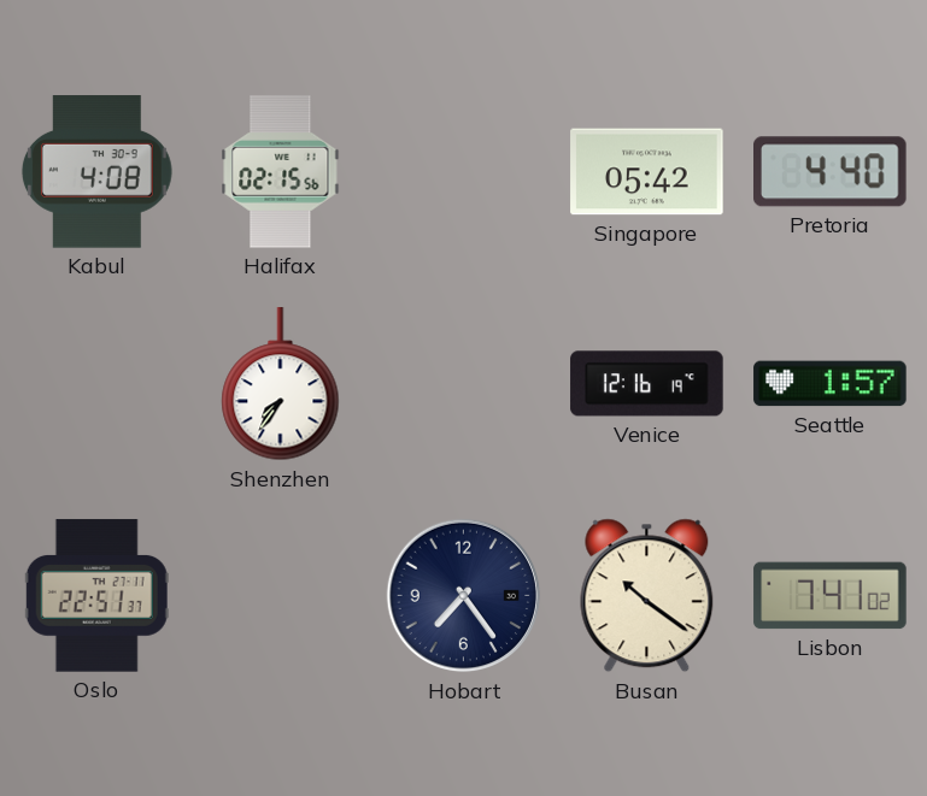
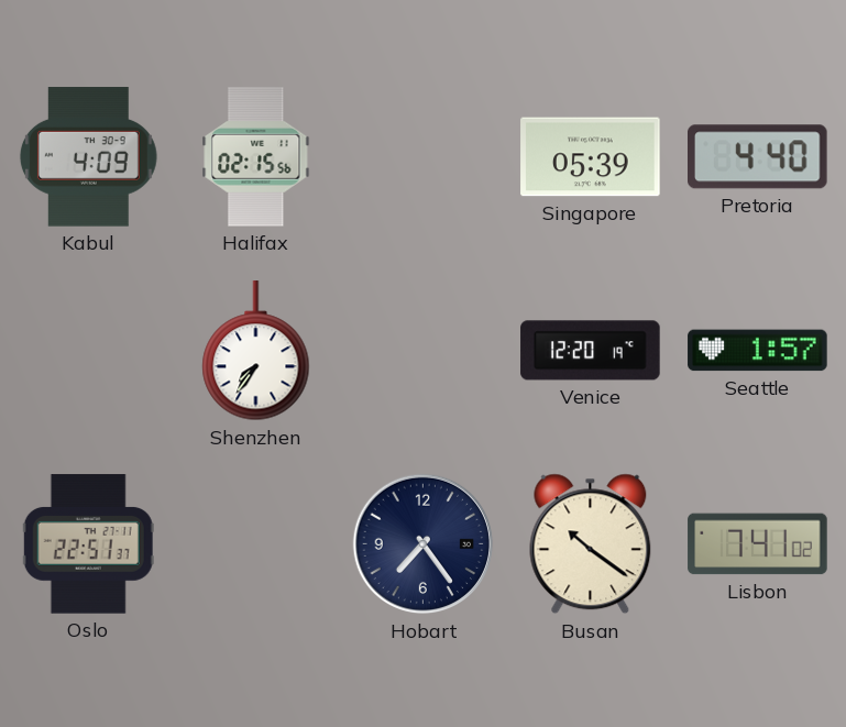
Kabul: 4:08 -> 4:09 (88, 157)
Singapore: 05:42 -> 05:39 (591, 157)
Venice: 12:16 -> 12:20 (591, 351)
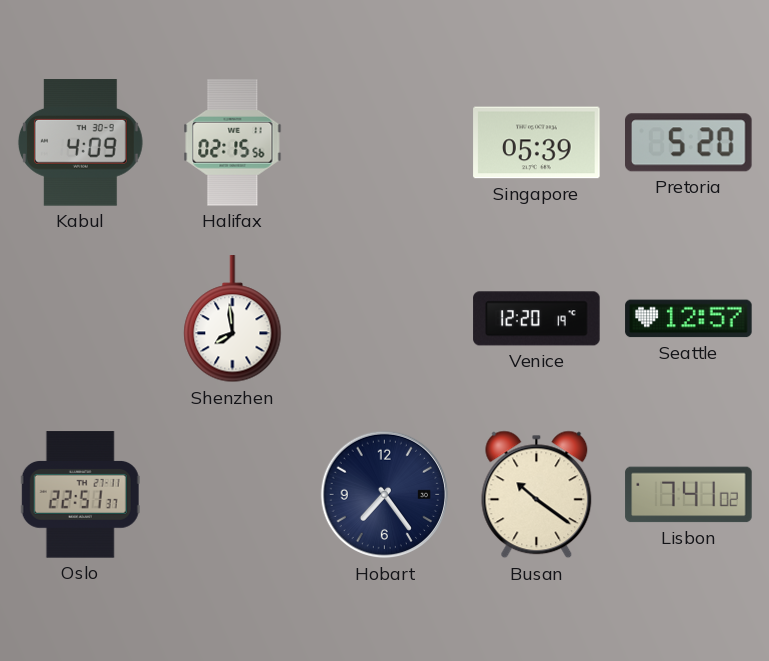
Pretoria: 4:40 -> 5:20 (689, 143)
Shenzhen: 7:36 -> 7:59 (233, 319)
Seattle: 1:57 -> 12:57 (689, 319)
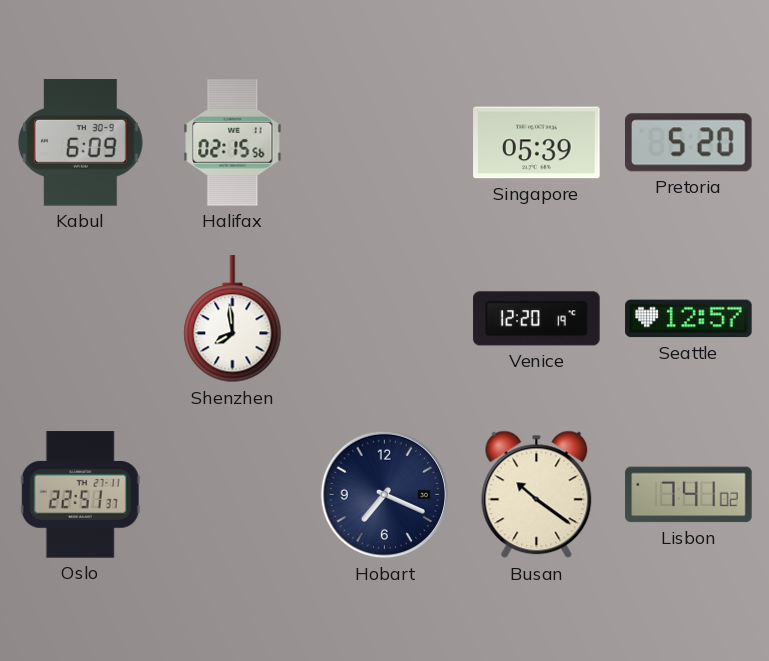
Kabul: 4:09 -> 6:09 (80, 143)
Hobart: 7:24 -> 7:19 (385, 495)
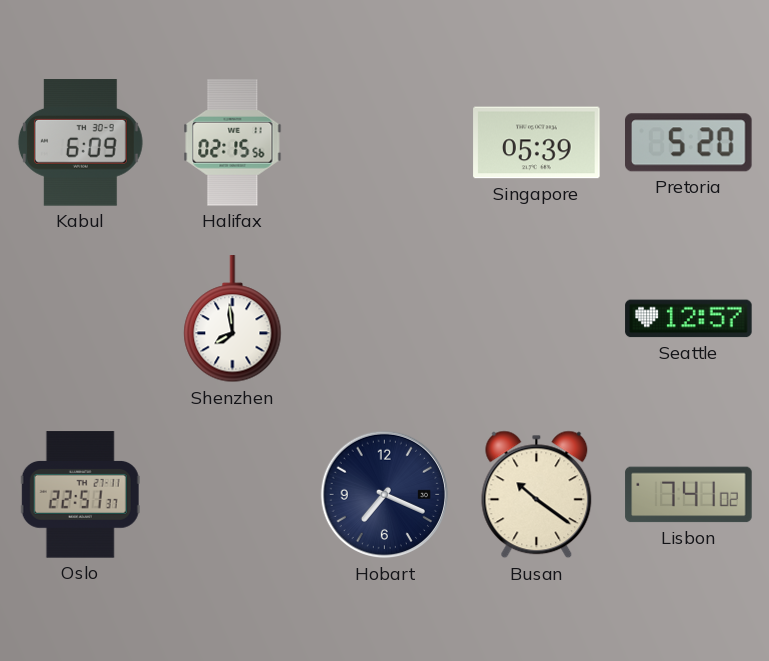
Venice: 12:20 -> none (537, 319)
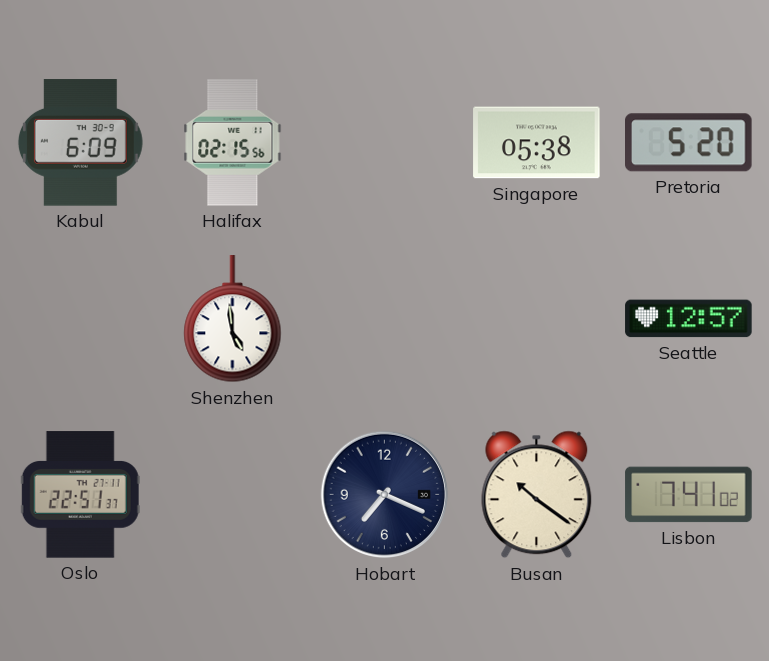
Singapore: 05:39 -> 05:38 (537, 143)
Shenzhen: 7:59 -> 4:59 (233, 319)
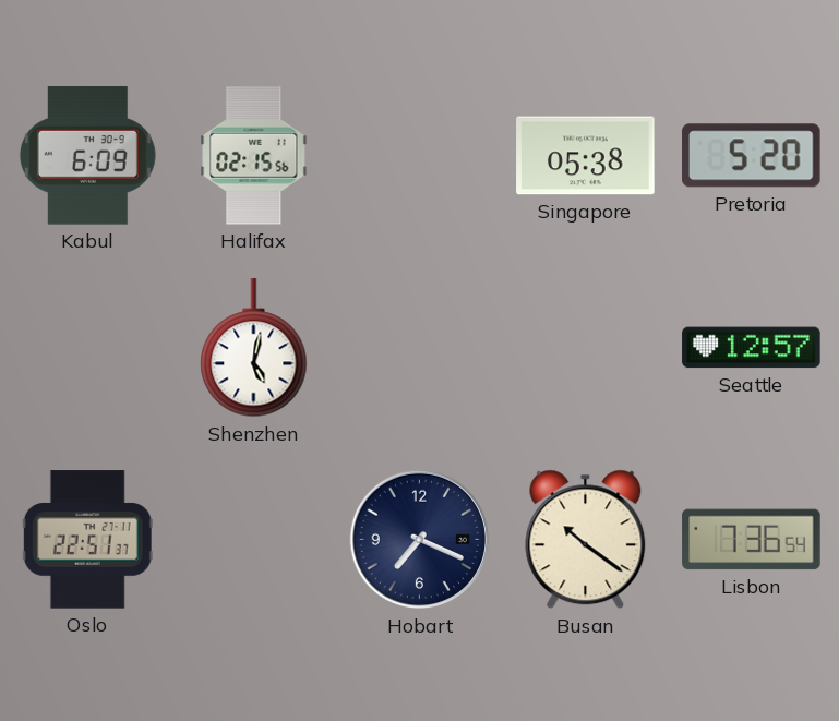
Shenzhen: 4:59 -> 5:02 (254, 348)
Lisbon: 7:41 -> 7:36 (752, 540)
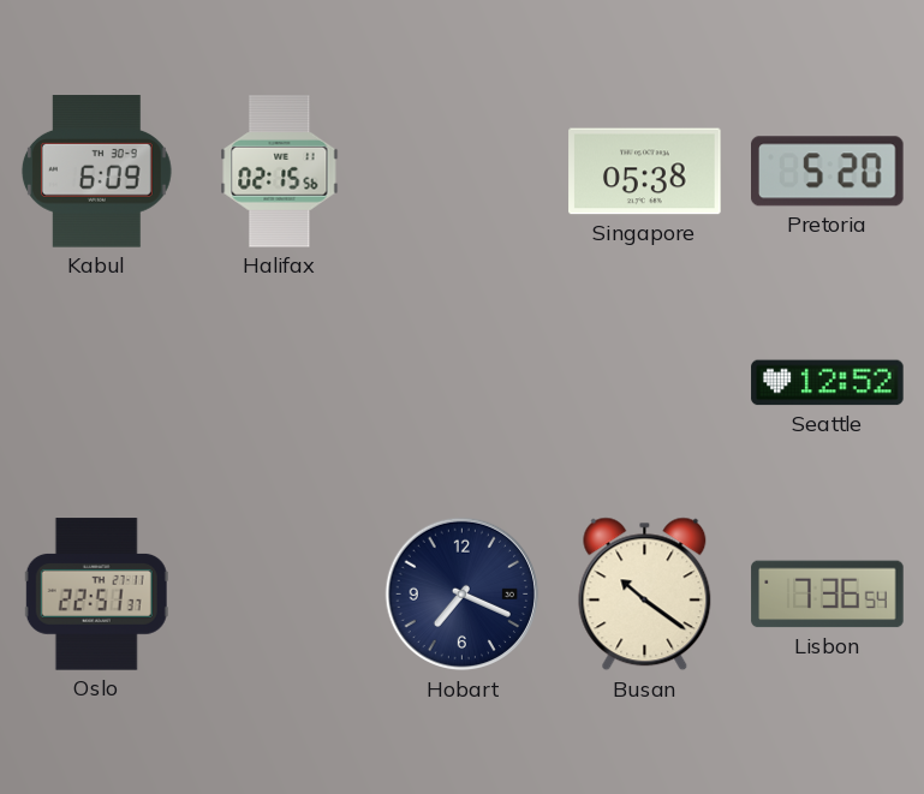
Shenzhen: 5:02 -> none (254, 348)
Seattle: 12:57 -> 12:52 (828, 383)
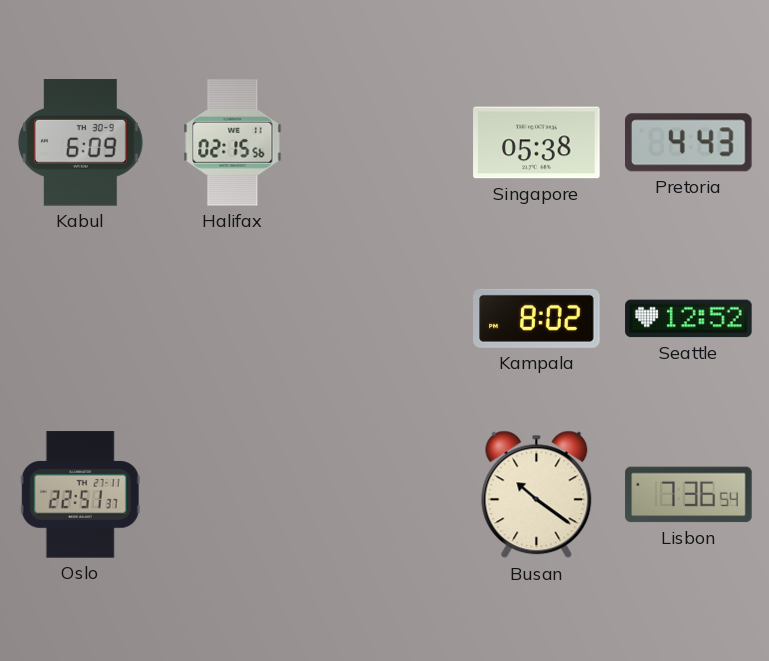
Pretoria: 5:20 -> 4:43 (689, 143)
Kampala: none -> 8:02 (537, 318)
Hobart: 7:19 -> none (463, 595)
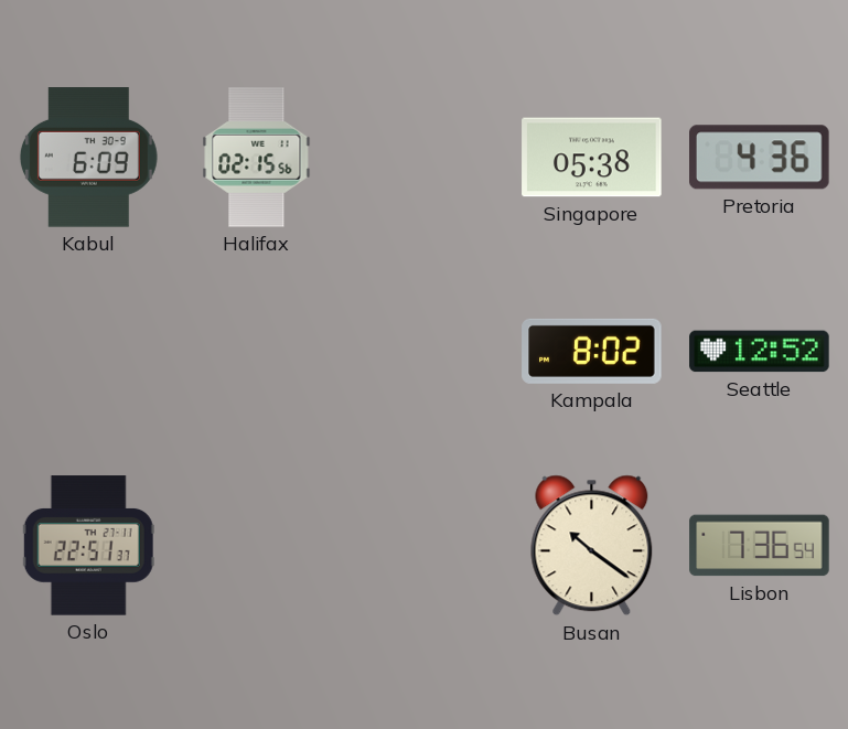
Pretoria: 4:43 -> 4:36 (760, 158)
